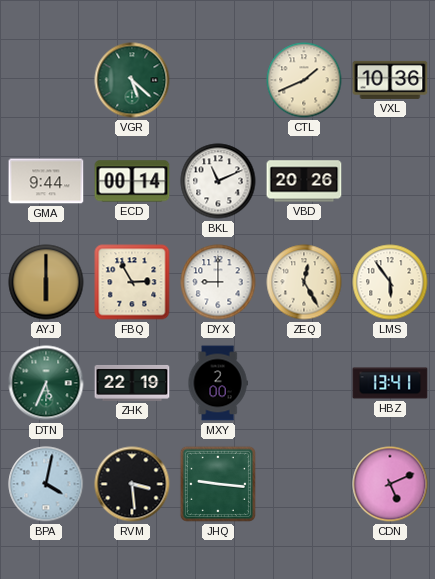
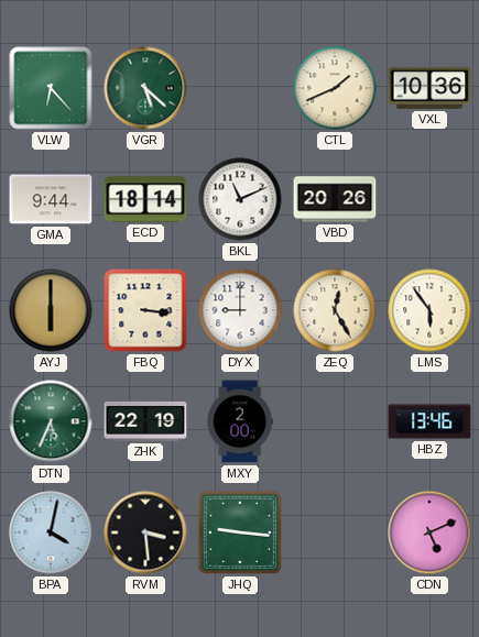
VLW: none -> 6:23 (51, 88)
ECD: 00:14 -> 18:14 (145, 199)
FBQ: 2:55 -> 3:16 (145, 310)
HBZ: 13:41 -> 13:46 (429, 421)
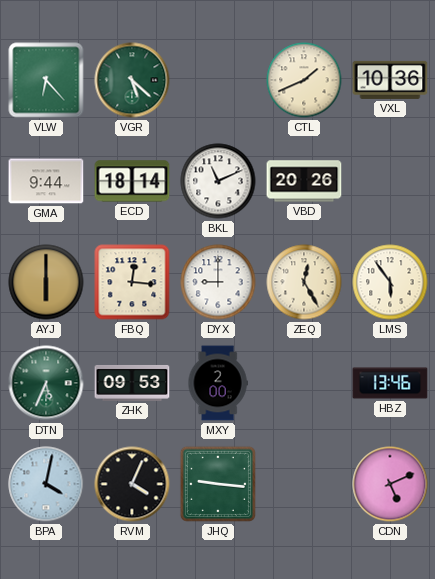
FBQ: 3:16 -> 12:16 (132, 282)
ZHK: 22:19 -> 09:53 (132, 383)
RVM: 3:29 -> 4:04 (132, 484)
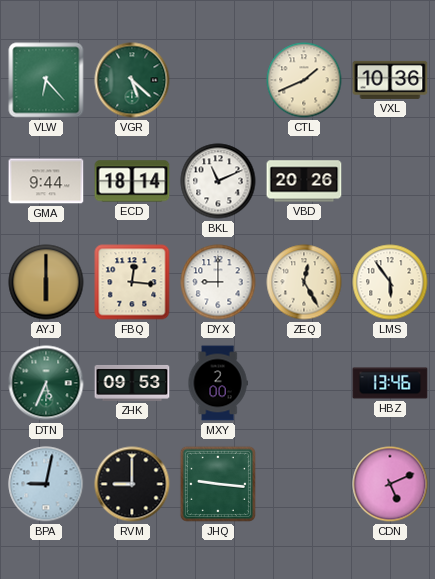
BPA: 4:02 -> 9:02 (46, 484)
RVM: 4:04 -> 9:00 (132, 484)
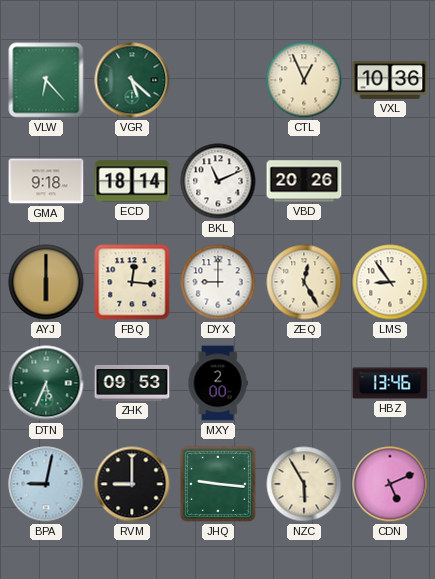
CTL: 1:41 -> 12:56 (304, 80)
GMA: 9:44 -> 9:18 (46, 181)
LMS: 5:54 -> 8:54 (390, 282)
NZC: none -> 5:55 (304, 484)
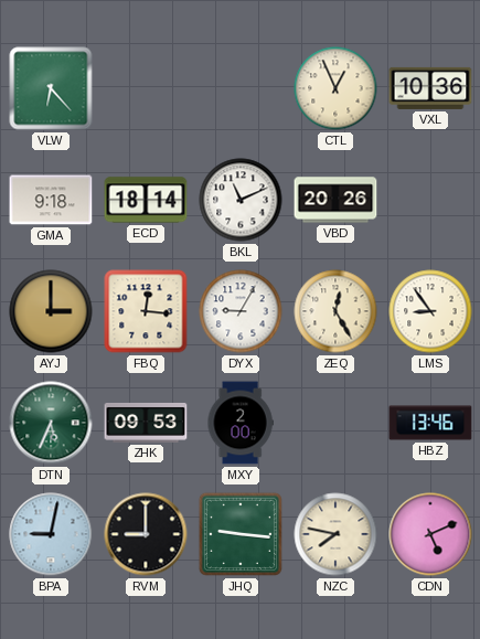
VGR: 5:22 -> none (132, 80)
AYJ: 6:00 -> 3:00 (51, 311)
DYX: 9:00 -> 9:05 (241, 311)
NZC: 5:55 -> 7:47 (335, 534)
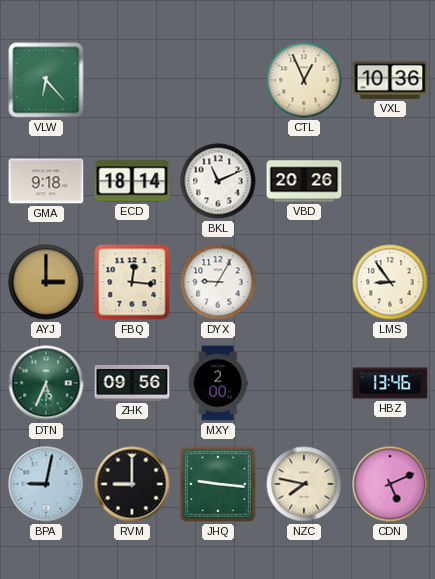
ZEQ: 12:25 -> none (335, 311)
ZHK: 09:53 -> 09:56 (132, 383)
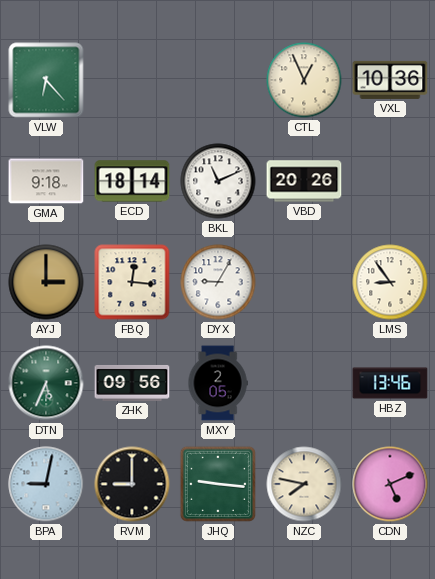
MXY: 2:00 -> 2:05 (218, 383)
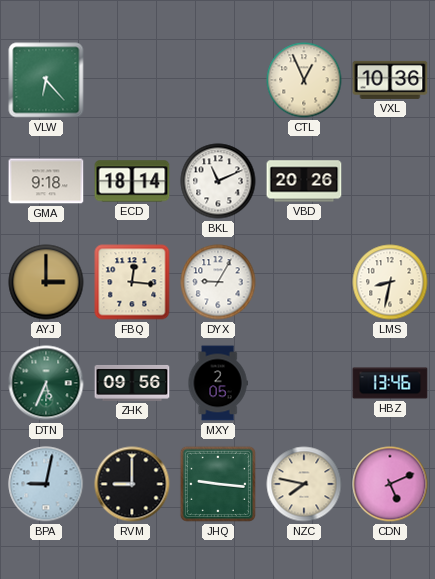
LMS: 8:54 -> 8:32 (390, 282)
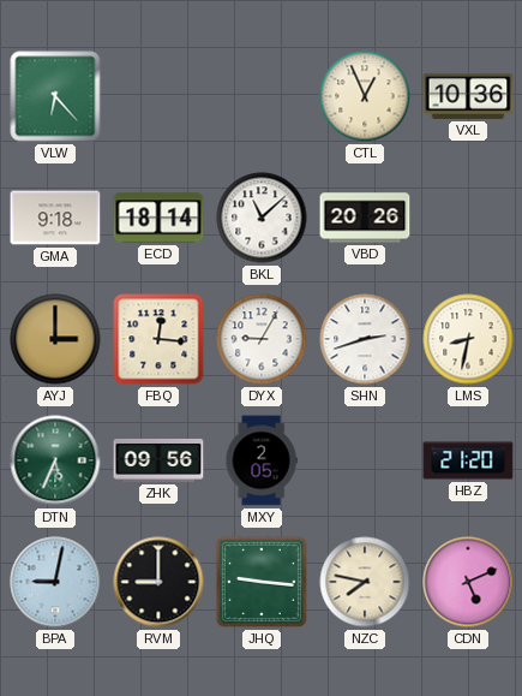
BKL: 11:11 -> 11:08 (262, 218)
SHN: none -> 2:42 (365, 339)
HBZ: 13:46 -> 21:20 (468, 460)
